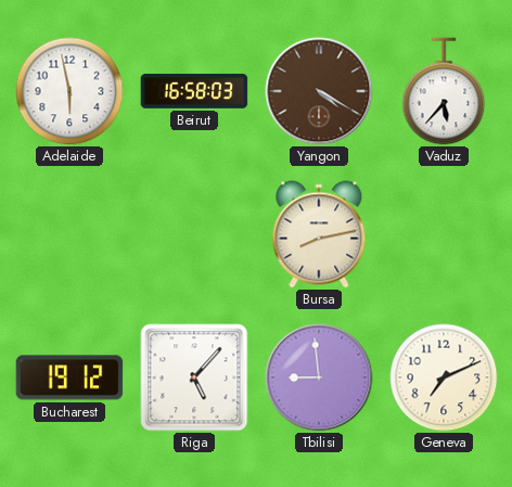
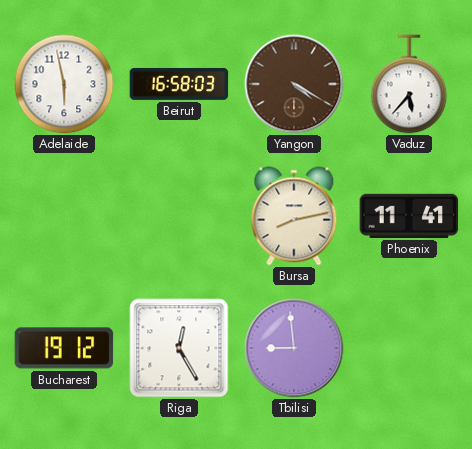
Phoenix: none -> 11:41 (409, 216)
Riga: 5:07 -> 12:25 (179, 348)
Geneva: 7:11 -> none (444, 377)
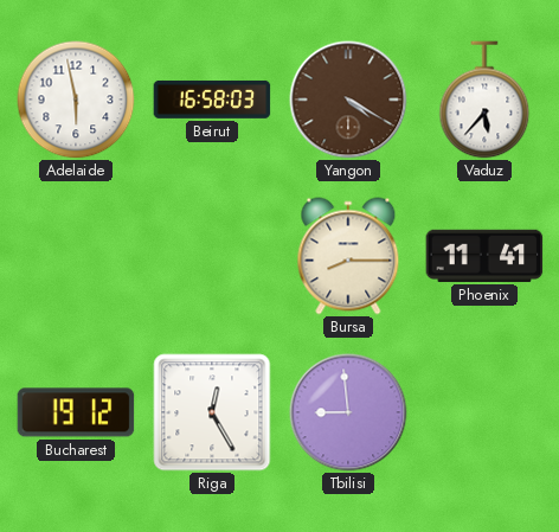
Bursa: 8:13 -> 8:15 (348, 256)
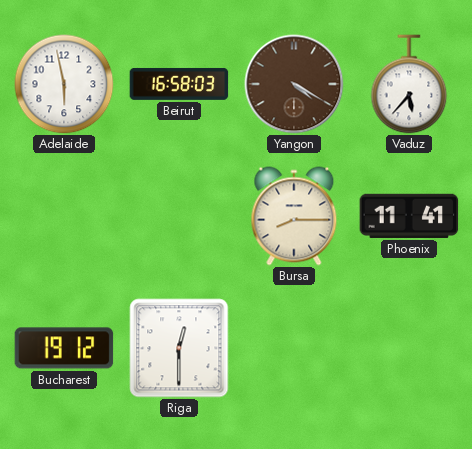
Riga: 12:25 -> 12:30 (179, 348)
Tbilisi: 8:59 -> none (348, 412)
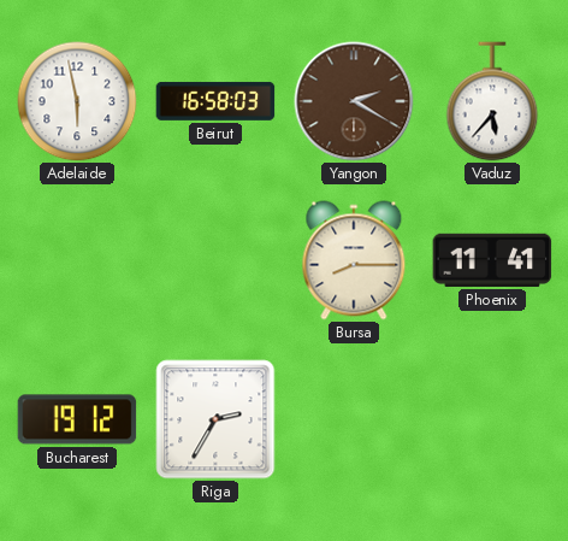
Yangon: 4:20 -> 2:20 (354, 101)
Riga: 12:30 -> 2:35 (215, 419)
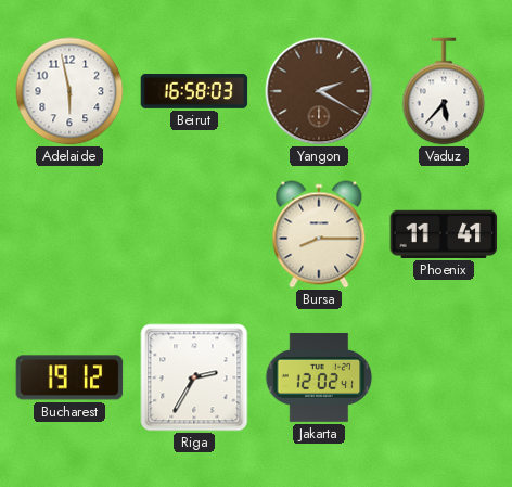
Jakarta: none -> 12:02 (319, 377)
